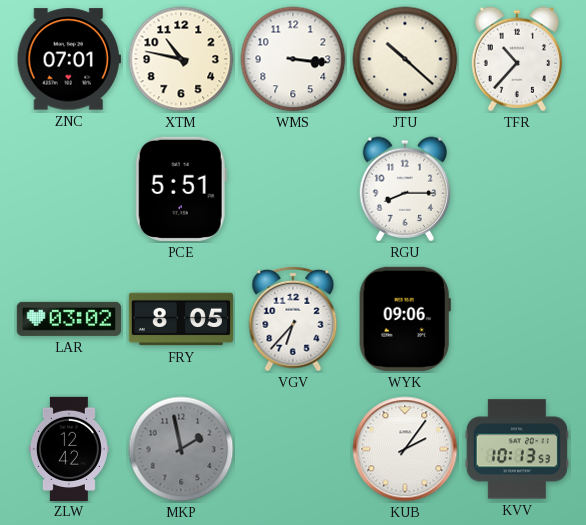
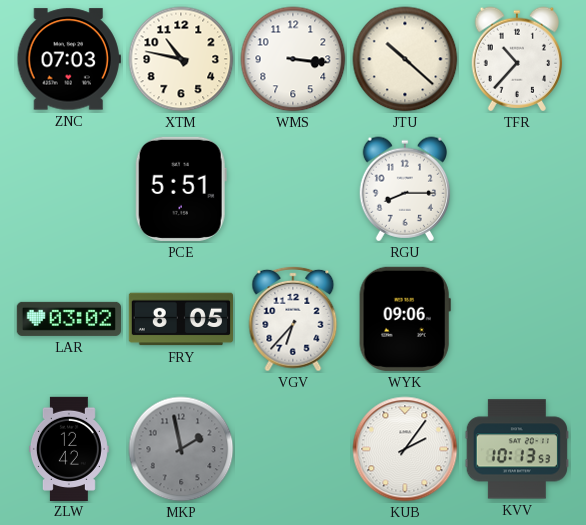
ZNC: 07:01 -> 07:03 (69, 59)
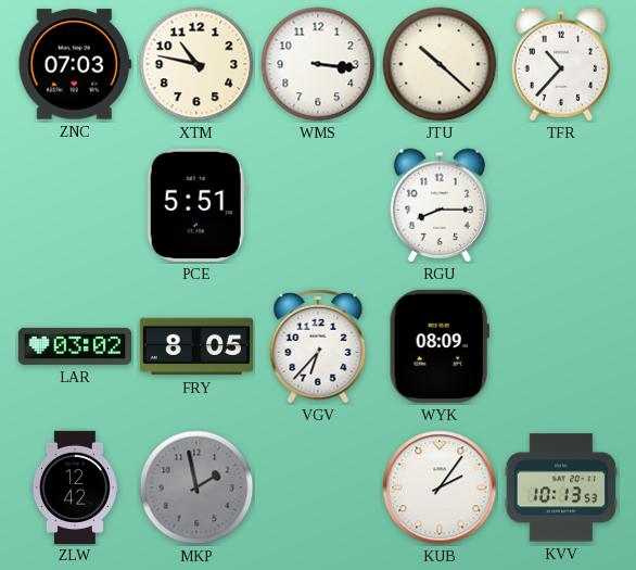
WYK: 09:06 -> 08:09 (440, 346)
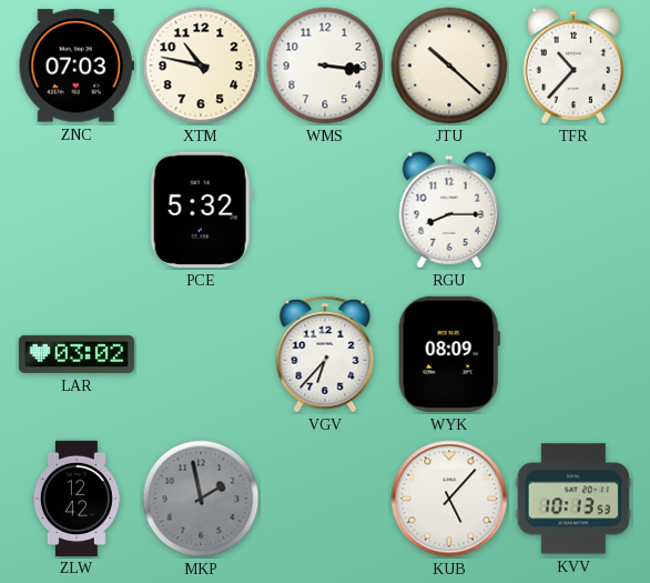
PCE: 5:51 -> 5:32 (201, 210)
FRY: 8:05 -> none (195, 346)
KUB: 2:06 -> 5:07 (449, 499)
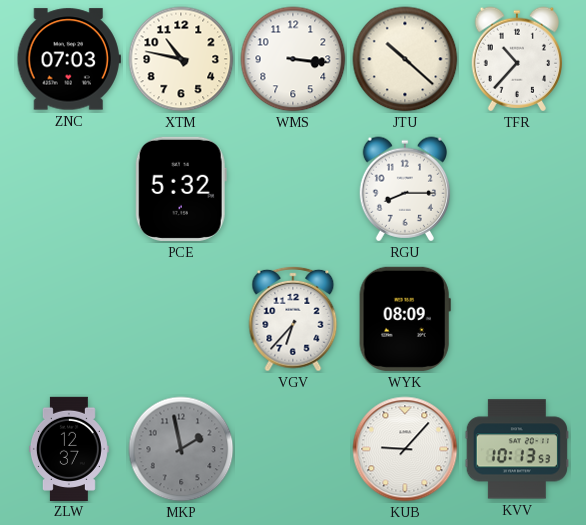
LAR: 03:02 -> none (77, 354)
ZLW: 12:42 -> 12:37 (69, 448)
KUB: 5:07 -> 9:07 (405, 449)
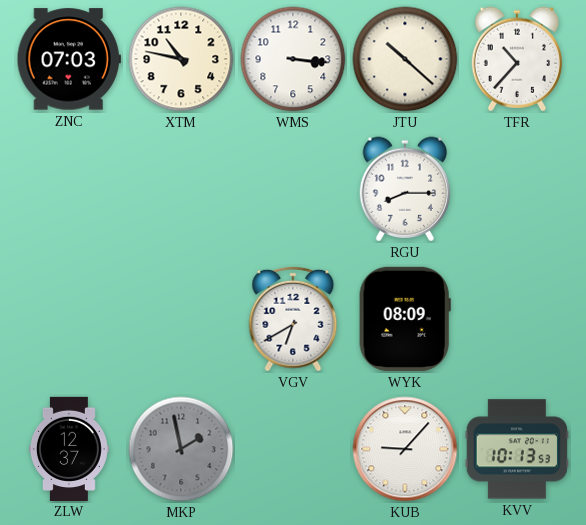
PCE: 5:32 -> none (181, 189)
VGV: 6:37 -> 6:40 (293, 319)
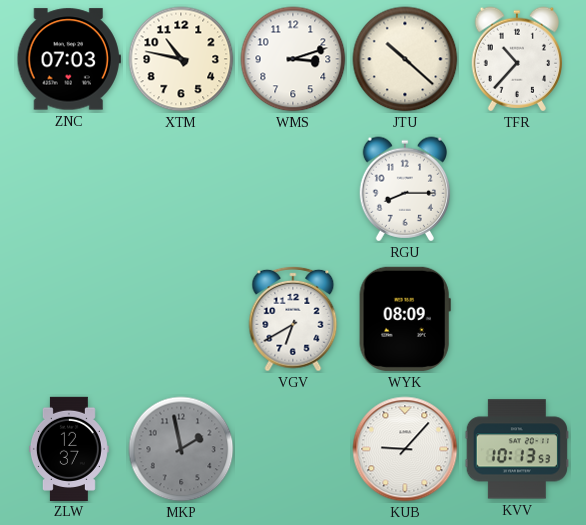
WMS: 3:16 -> 3:12 (293, 59)
